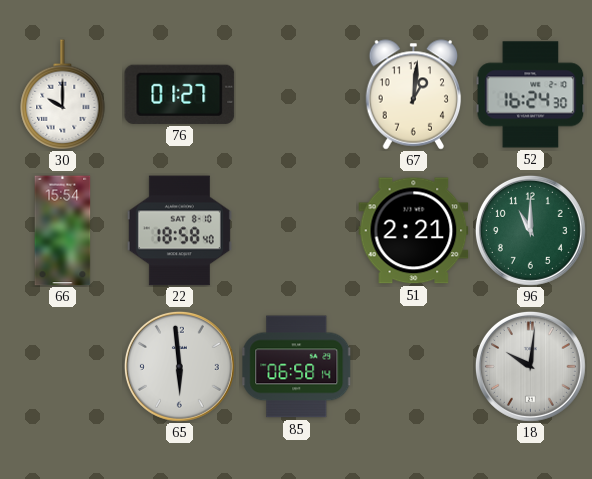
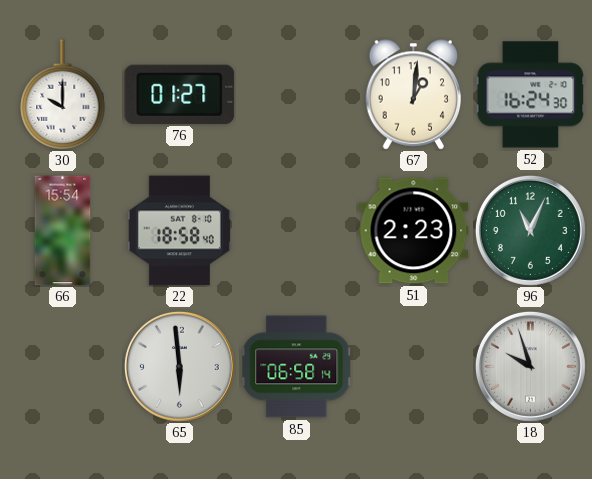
51: 2:21 -> 2:23 (414, 231)
96: 11:00 -> 11:04 (530, 230)
18: 10:01 -> 9:57 (530, 366)
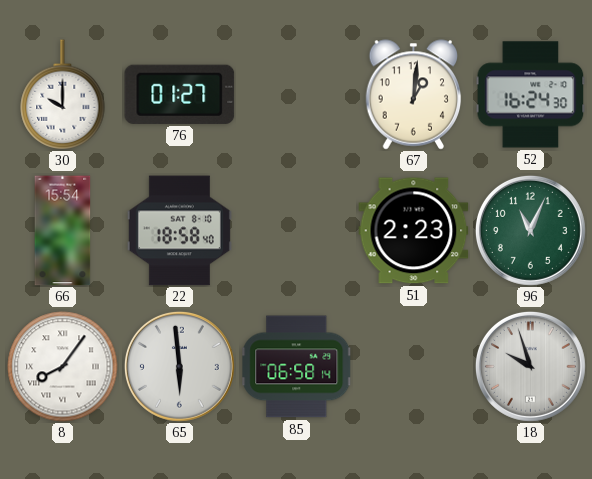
8: none -> 8:06 (63, 367)
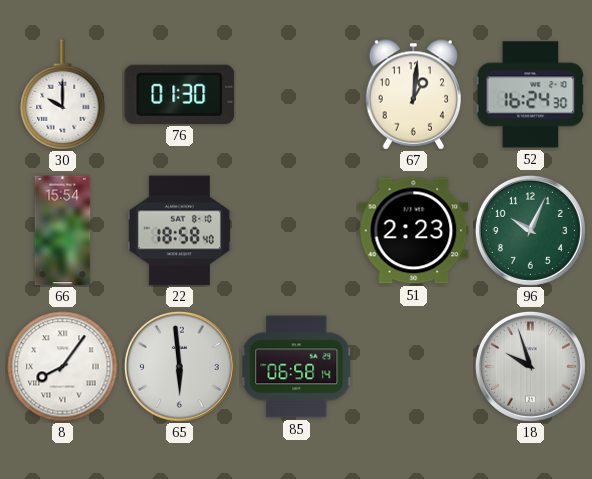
76: 01:27 -> 01:30 (180, 94)
96: 11:04 -> 10:04 (530, 230)
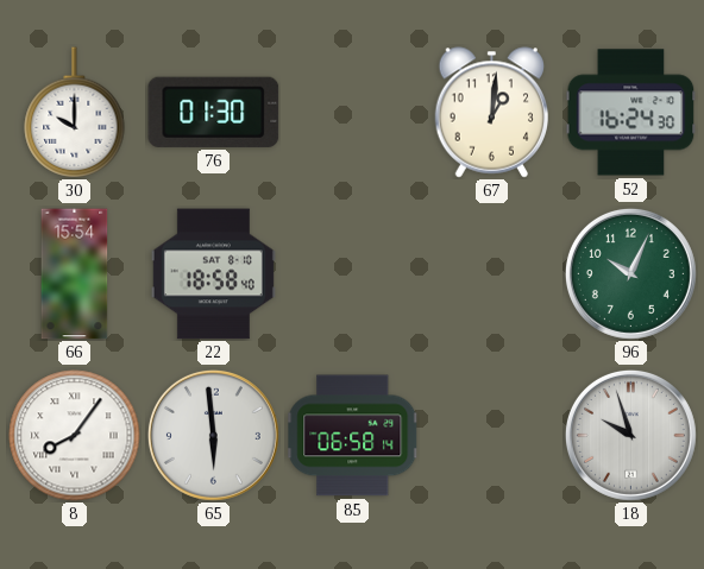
51: 2:23 -> none (414, 231)
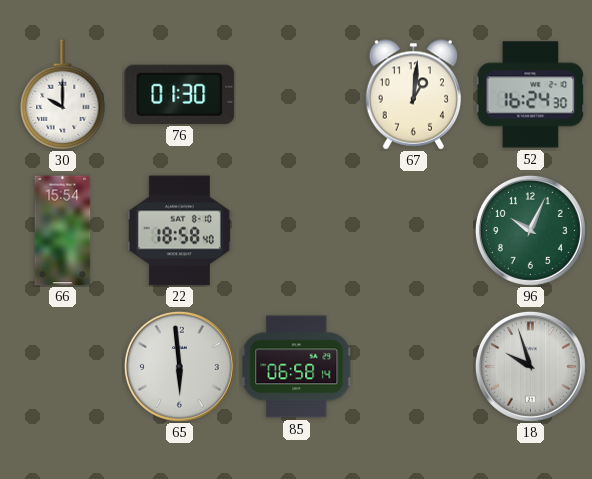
8: 8:06 -> none (75, 436)
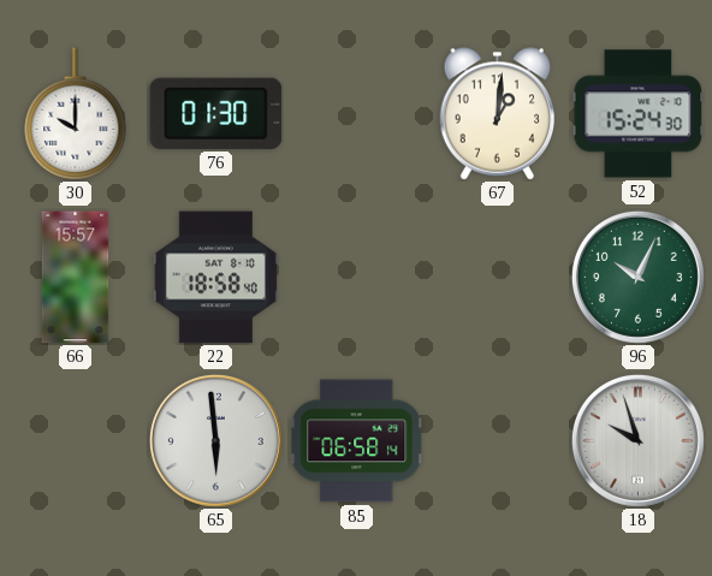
52: 16:24 -> 15:24 (639, 114)
66: 15:54 -> 15:57 (76, 278)
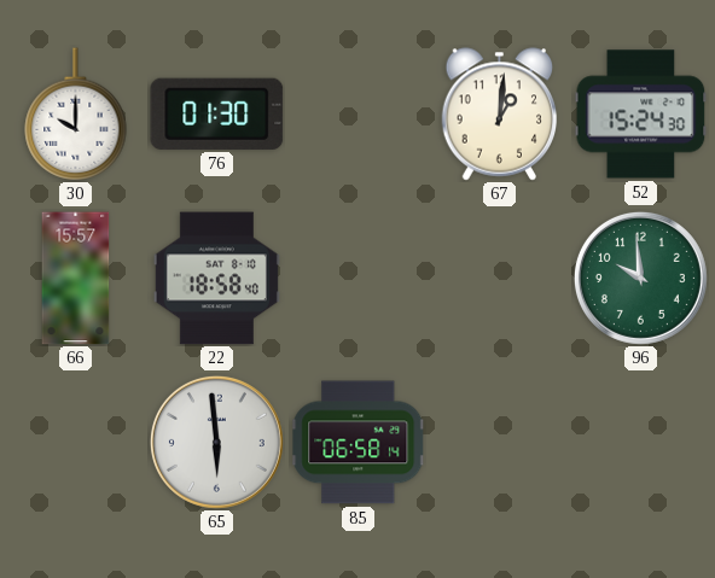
96: 10:04 -> 9:59 (640, 278)
18: 9:57 -> none (637, 440)
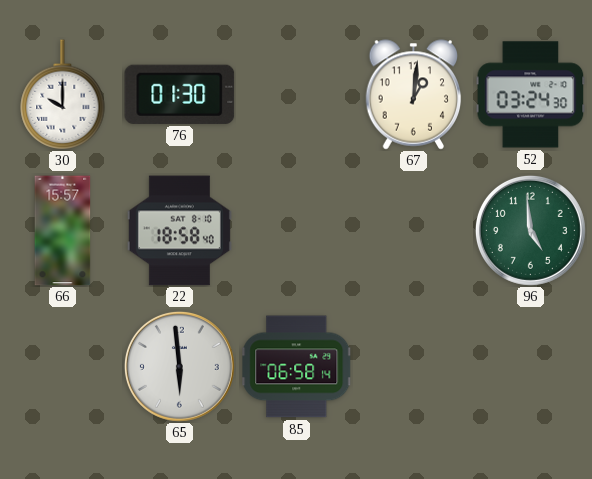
52: 15:24 -> 03:24 (531, 95)
96: 9:59 -> 4:59 (530, 230)
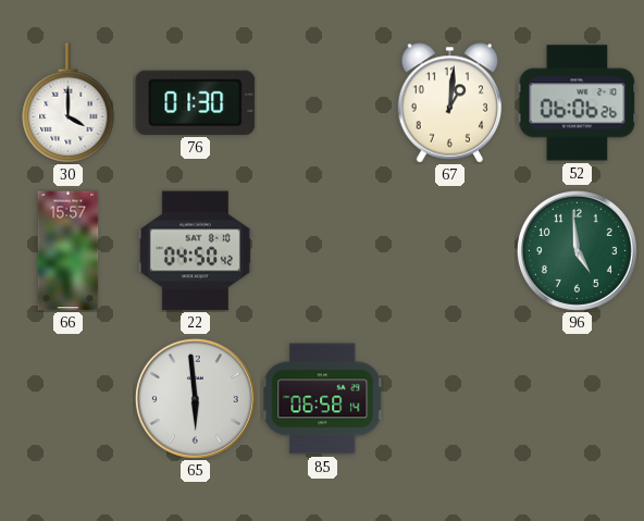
30: 10:00 -> 4:00 (69, 103)
52: 03:24 -> 06:06 (578, 103)
22: 18:58 -> 04:50 (195, 251)
